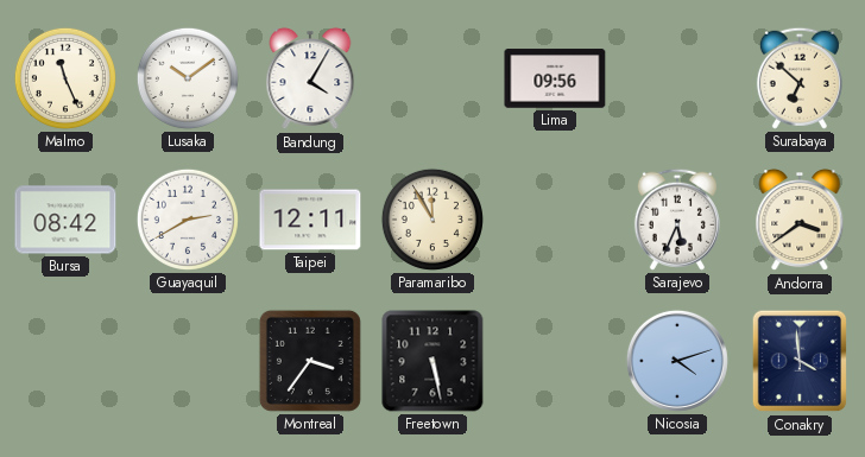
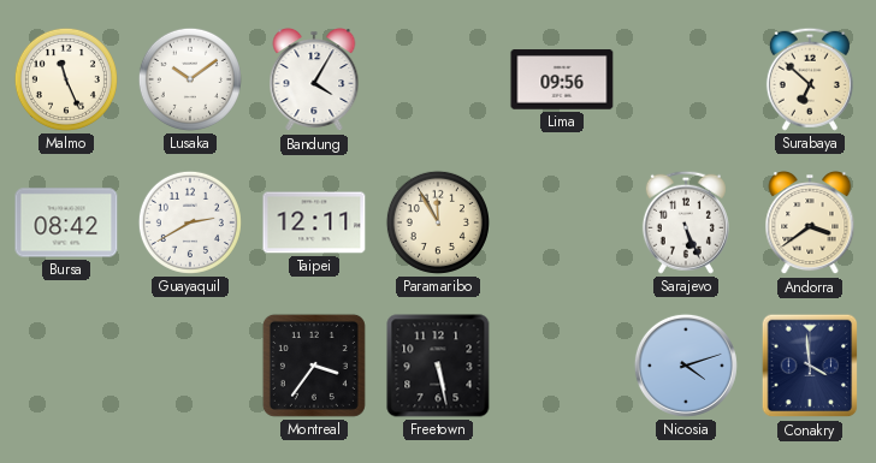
Sarajevo: 5:34 -> 5:26 (686, 222)
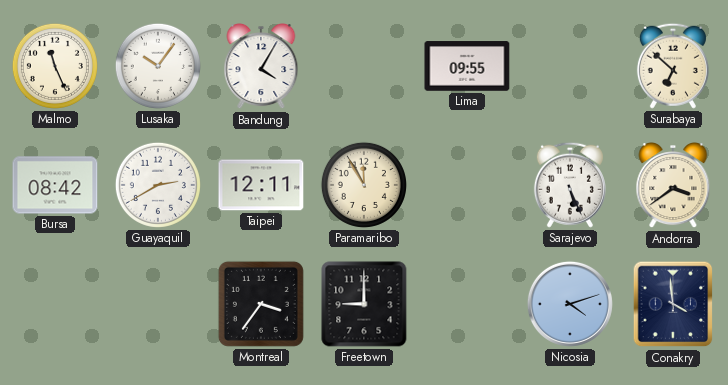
Lusaka: 10:09 -> 10:06 (158, 66)
Lima: 09:56 -> 09:55 (467, 66)
Freetown: 5:28 -> 9:00 (364, 304)
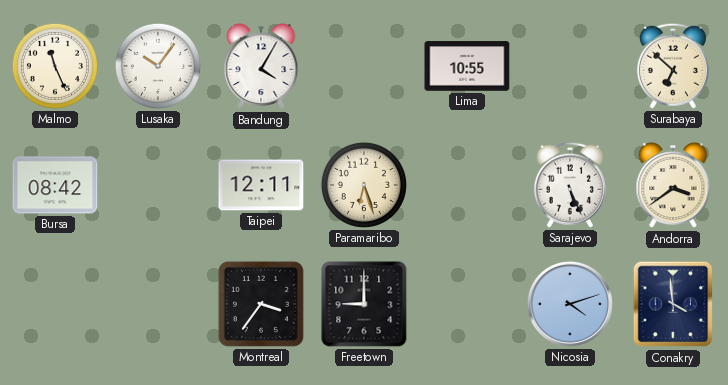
Lima: 09:55 -> 10:55 (467, 66)
Guayaquil: 2:40 -> none (158, 185)
Paramaribo: 11:55 -> 6:27 (364, 185)
